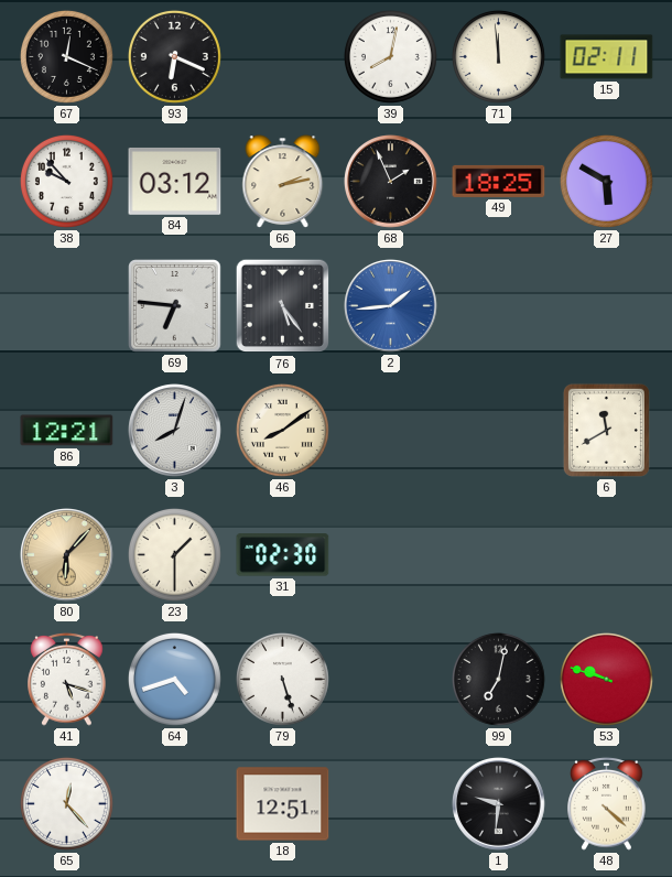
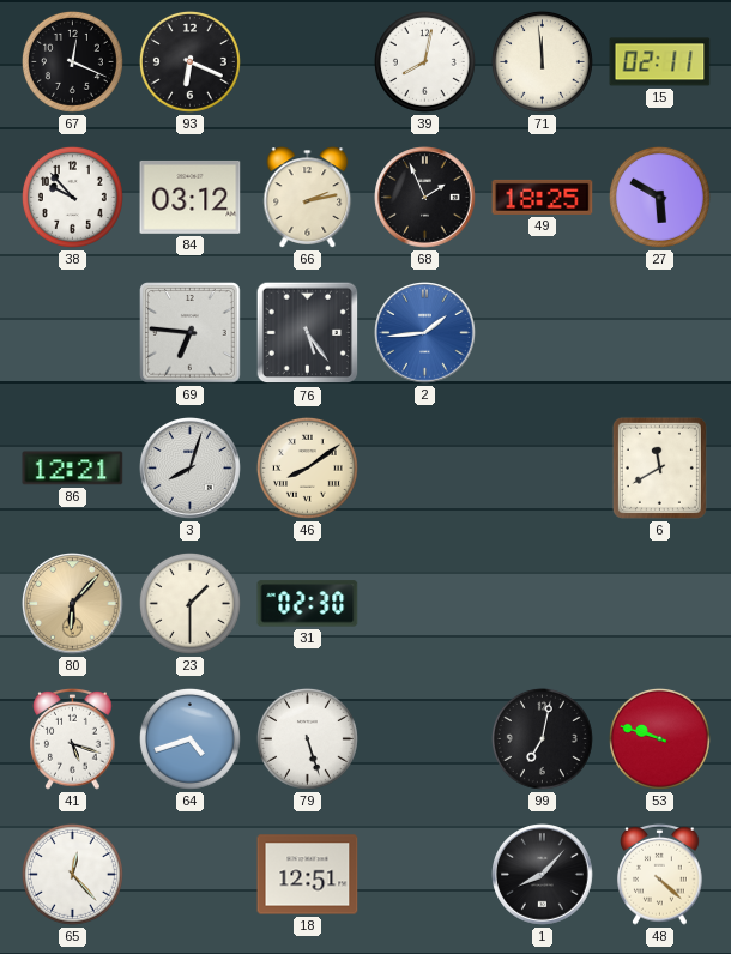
1: 9:31 -> 8:07 (543, 875)
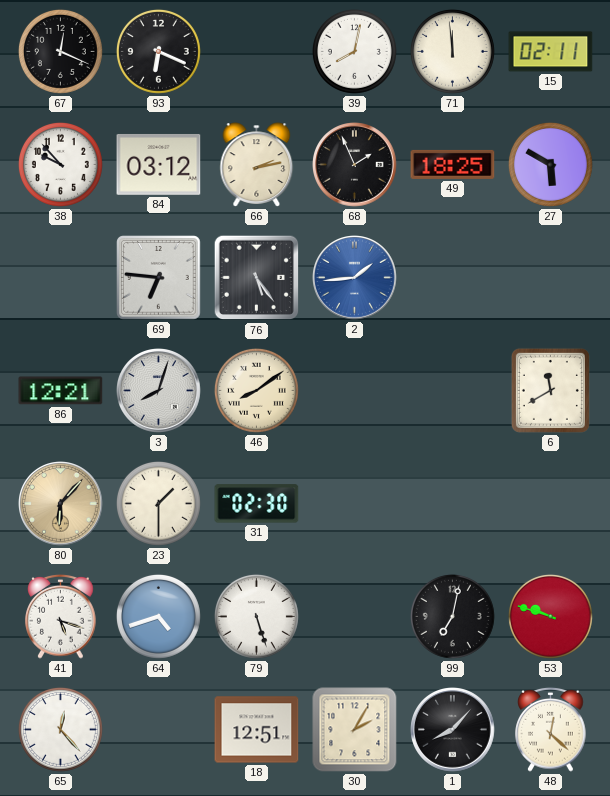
30: none -> 2:05 (355, 730)
48: 4:22 -> 12:22 (551, 729)
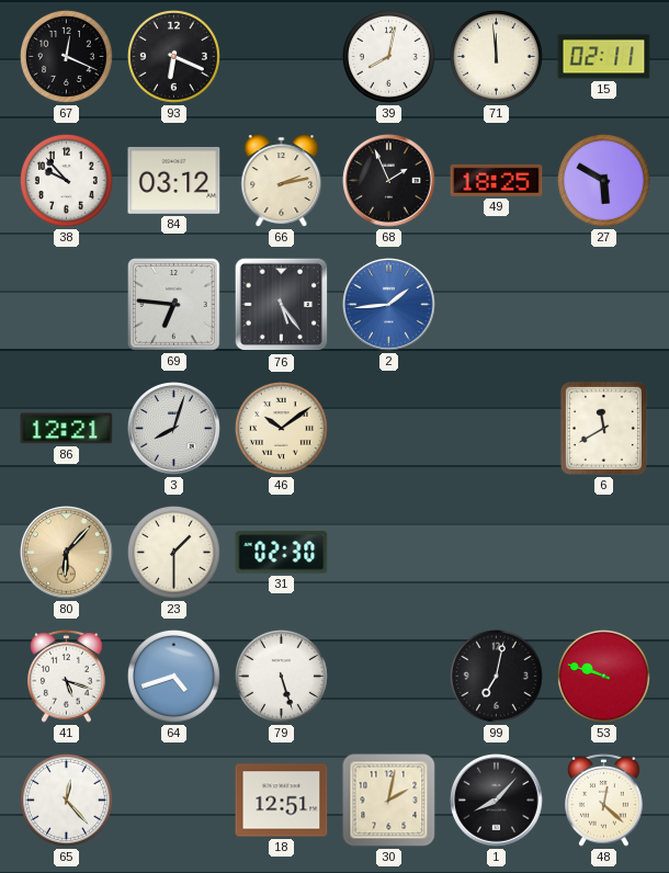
46: 8:09 -> 10:09 (281, 428)
30: 2:05 -> 2:02 (389, 801)
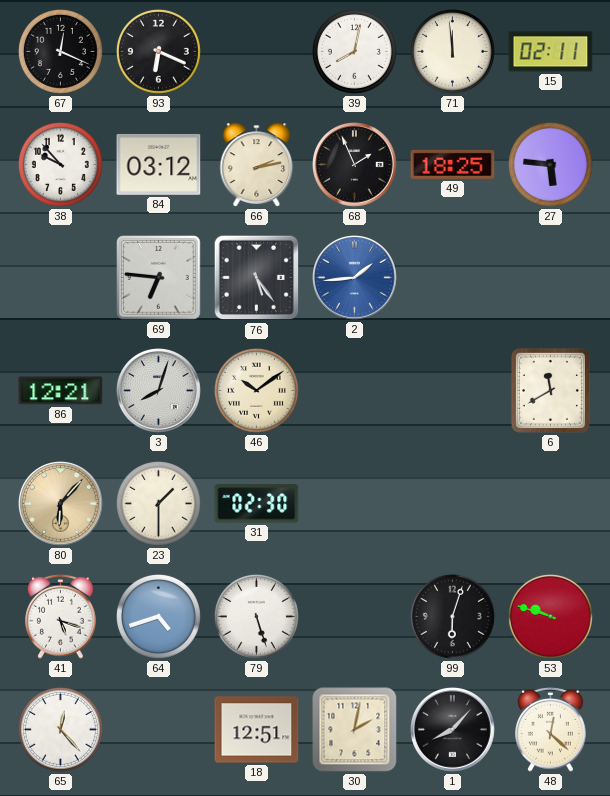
27: 5:50 -> 5:46 (550, 164)
99: 7:02 -> 6:03 (452, 616)
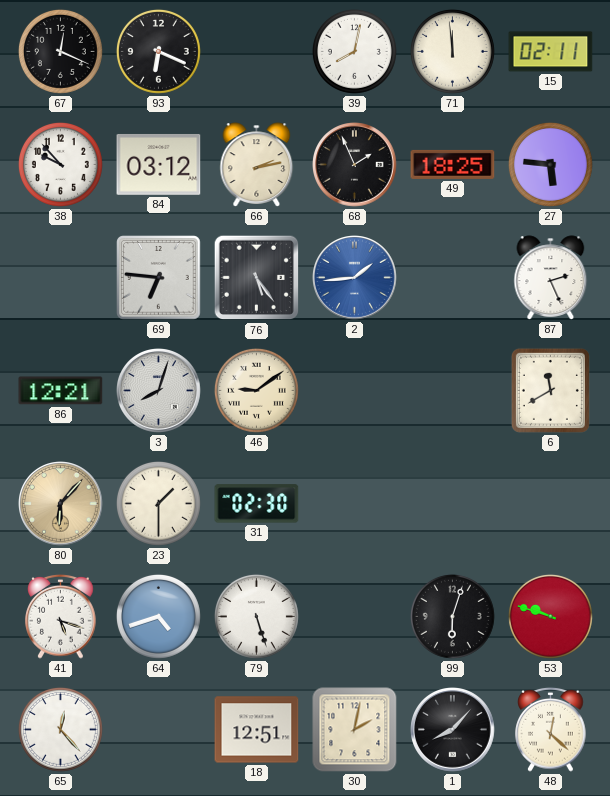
87: none -> 2:26 (551, 278)
46: 10:09 -> 9:09 (256, 390)
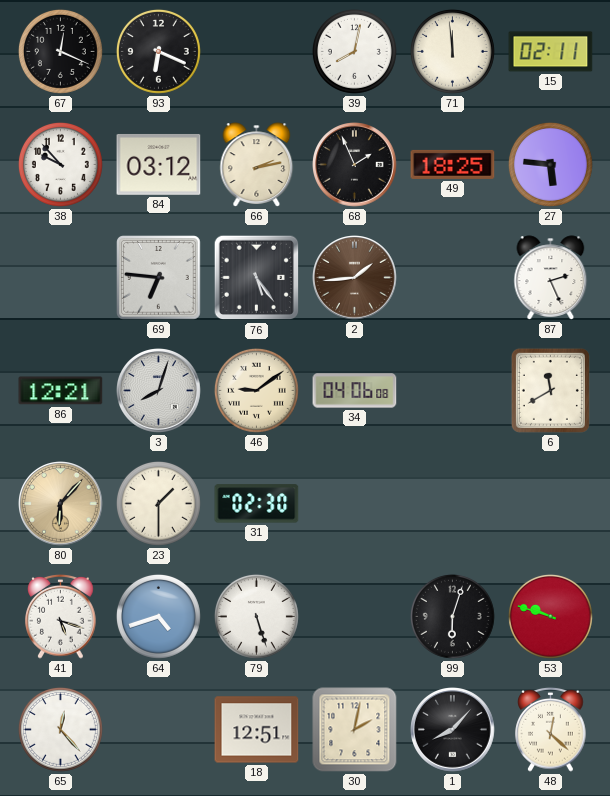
2 dial: blue -> brown (355, 278)
34: none -> 04:06 (355, 391)
